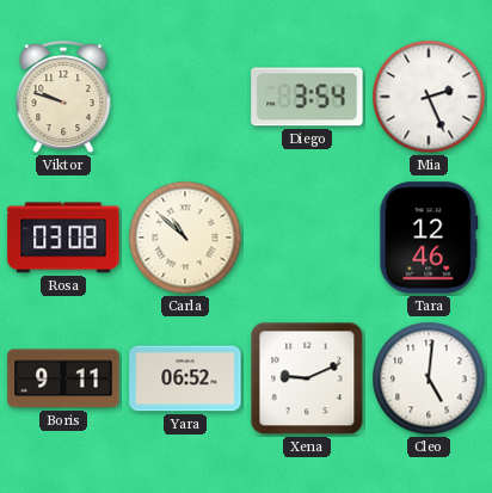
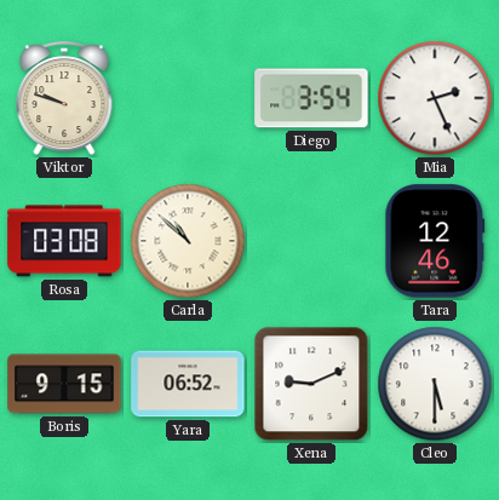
Boris: 9:11 -> 9:15 (64, 384)
Cleo: 5:01 -> 5:30 (435, 384)
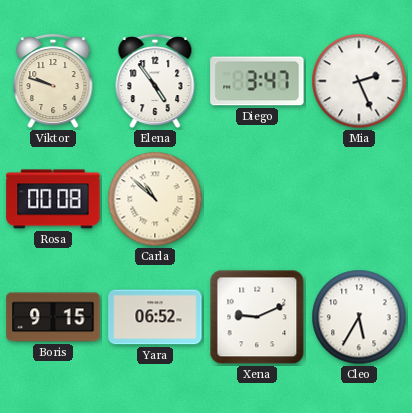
Elena: none -> 4:54 (155, 82)
Diego: 3:54 -> 3:47 (257, 81)
Rosa: 03:08 -> 00:08 (53, 199)
Tara: 12:46 -> none (435, 241)
Cleo: 5:30 -> 5:35 (359, 317)
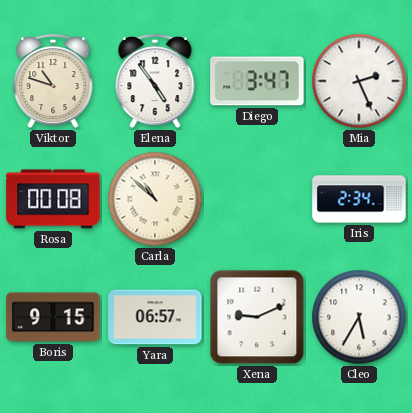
Viktor: 9:48 -> 10:48 (53, 82)
Iris: none -> 2:34 (359, 199)
Yara: 06:52 -> 06:57 (155, 317)
